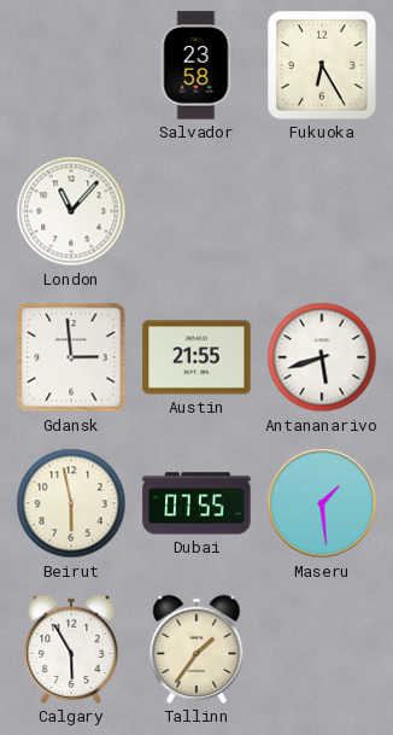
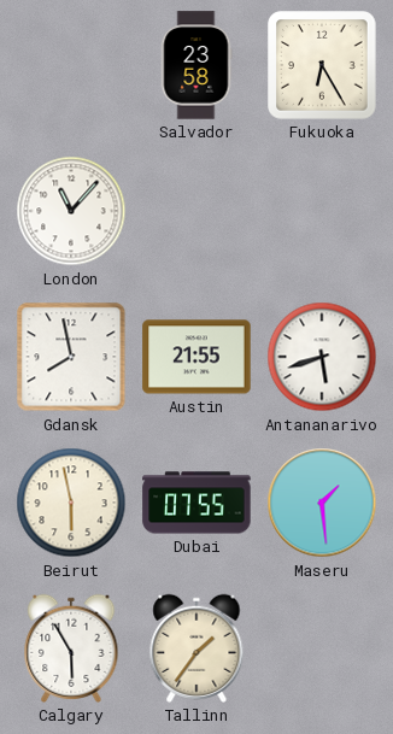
Gdansk: 2:59 -> 7:58 (71, 357)
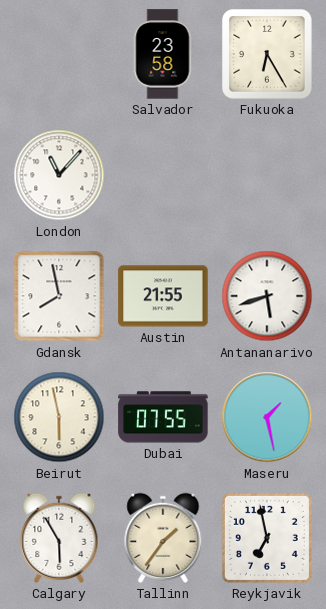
Maseru: 1:29 -> 1:28 (267, 417)
Reykjavik: none -> 6:58 (267, 538)
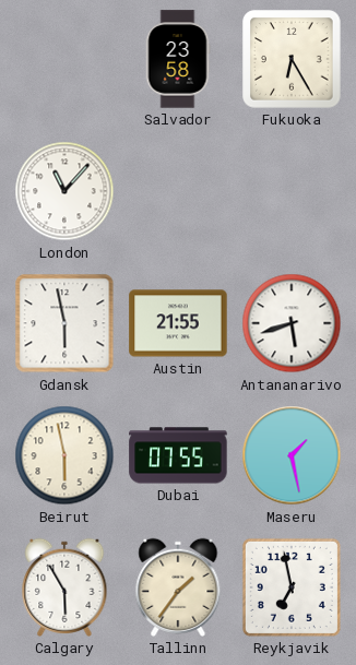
Gdansk: 7:58 -> 5:58 (64, 323)
